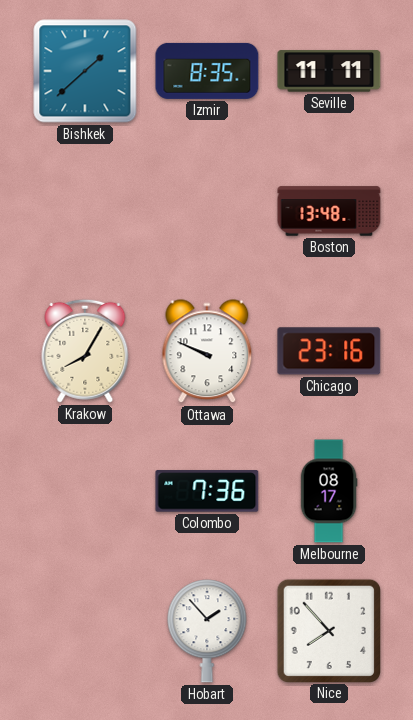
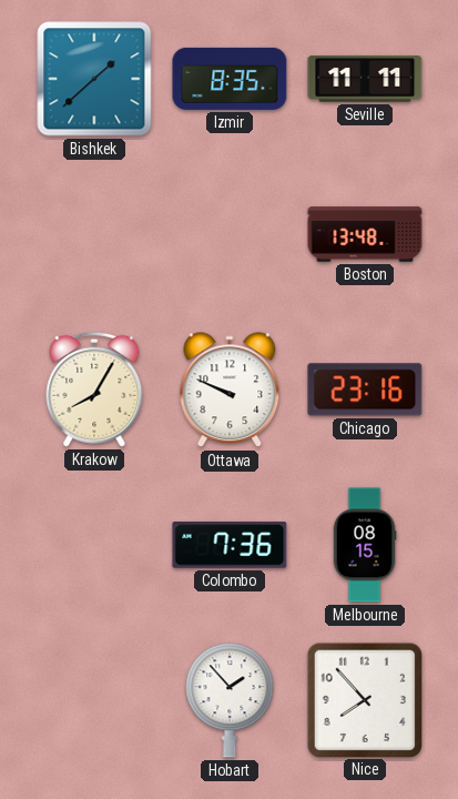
Melbourne: 08:17 -> 08:15 (365, 545)
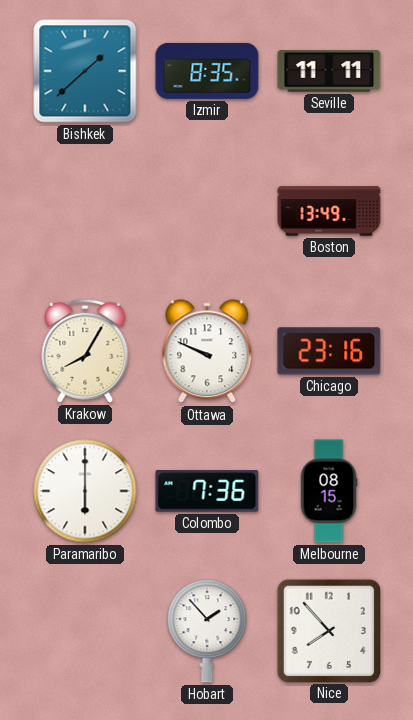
Boston: 13:48 -> 13:49 (329, 211)
Paramaribo: none -> 6:00 (85, 491)
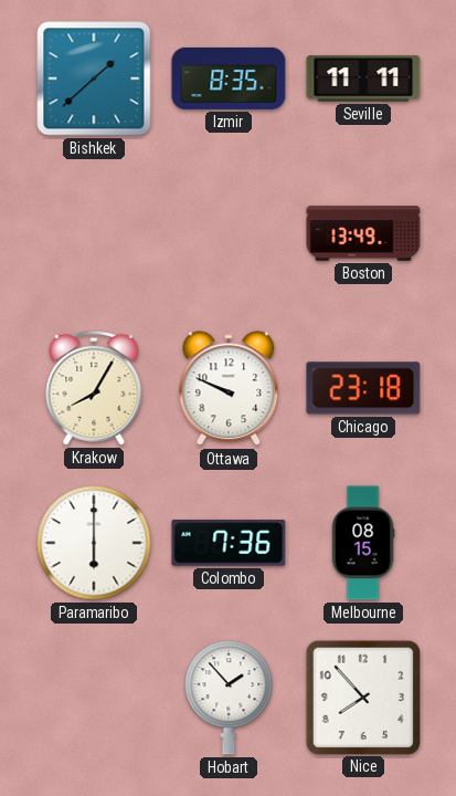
Chicago: 23:16 -> 23:18 (363, 388)
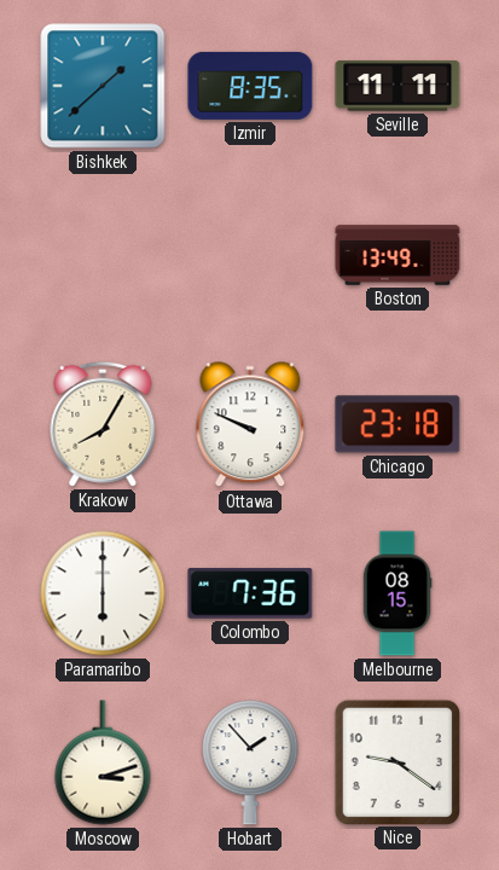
Moscow: none -> 3:12 (103, 762)
Nice: 7:53 -> 9:21 (396, 761)
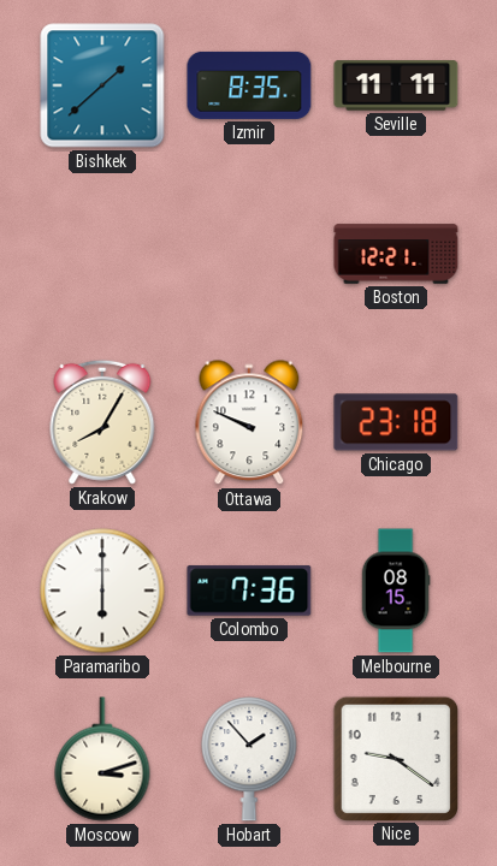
Boston: 13:49 -> 12:21 (396, 254)
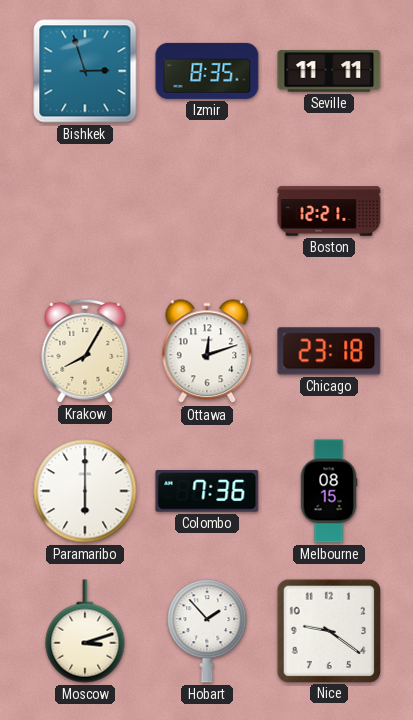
Bishkek: 1:38 -> 2:57 (85, 71)
Ottawa: 9:49 -> 12:12 (207, 352)
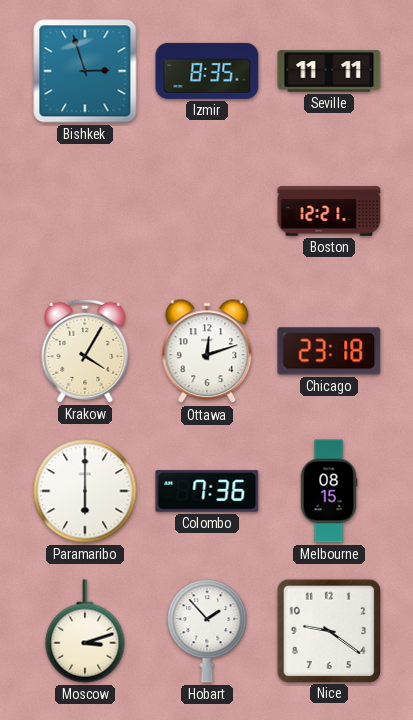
Krakow: 8:05 -> 4:05 (85, 351)
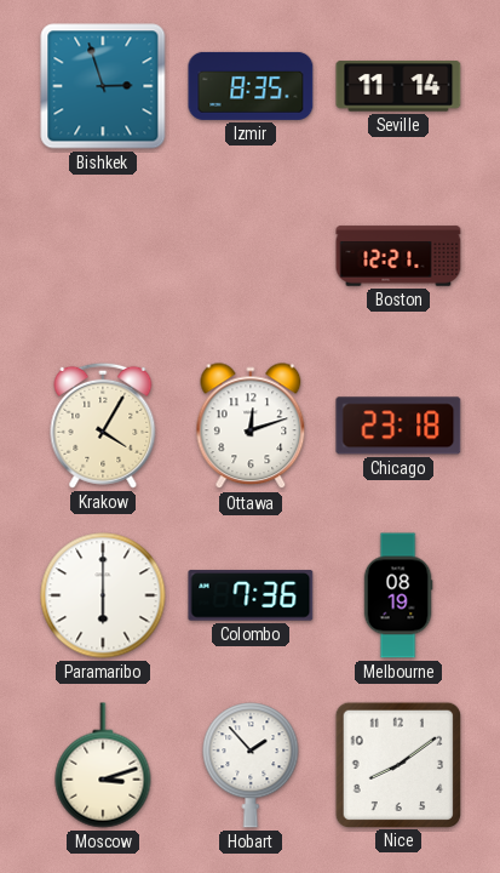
Seville: 11:11 -> 11:14 (398, 86)
Melbourne: 08:15 -> 08:19 (398, 595)
Nice: 9:21 -> 8:09 (397, 764)
